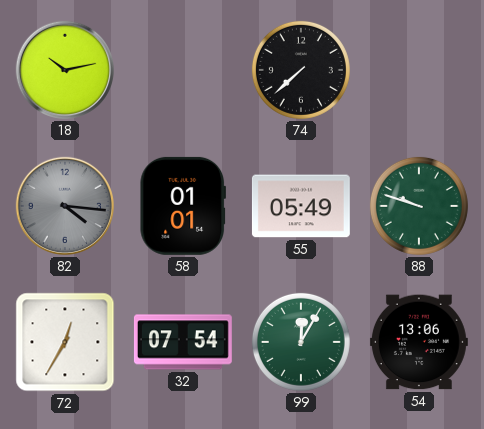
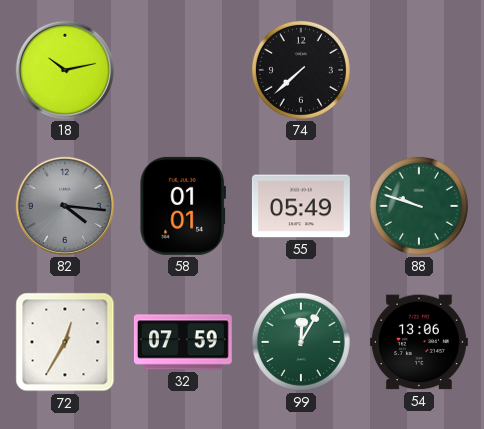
32: 07:54 -> 07:59 (183, 342)
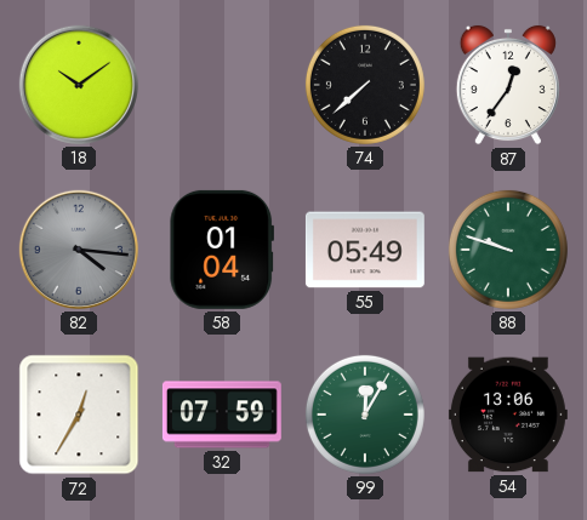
18: 10:13 -> 10:09 (79, 85)
87: none -> 12:36 (508, 85)
58: 01:01 -> 01:04 (221, 250)
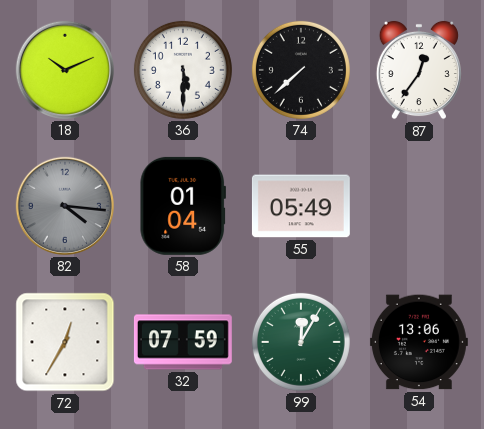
18: 10:09 -> 10:11 (65, 70)
36: none -> 5:30 (183, 70)
88: 9:48 -> none (508, 250)
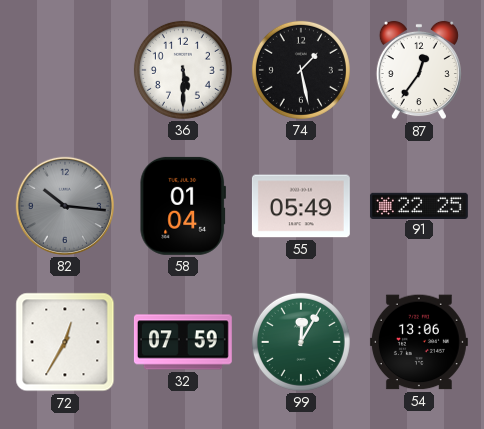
18: 10:11 -> none (65, 70)
74: 7:38 -> 1:28 (301, 70)
82: 4:16 -> 10:16 (65, 206)
91: none -> 22:25 (419, 205)
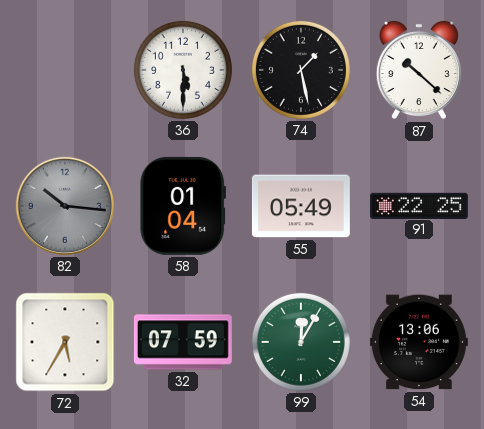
87: 12:36 -> 10:22 (419, 70)
72: 12:35 -> 5:35 (65, 342)
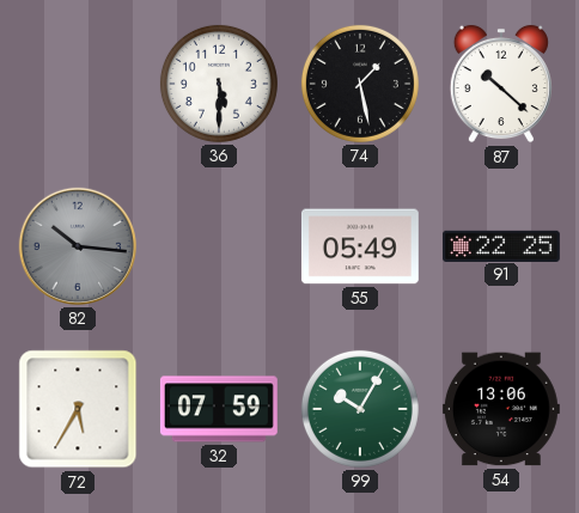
58: 01:04 -> none (182, 206)
99: 12:05 -> 10:05 (360, 409)
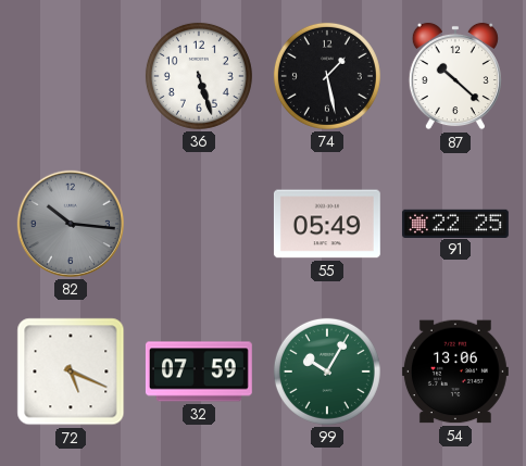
36: 5:30 -> 5:27 (199, 76)
72: 5:35 -> 5:19 (71, 371)
